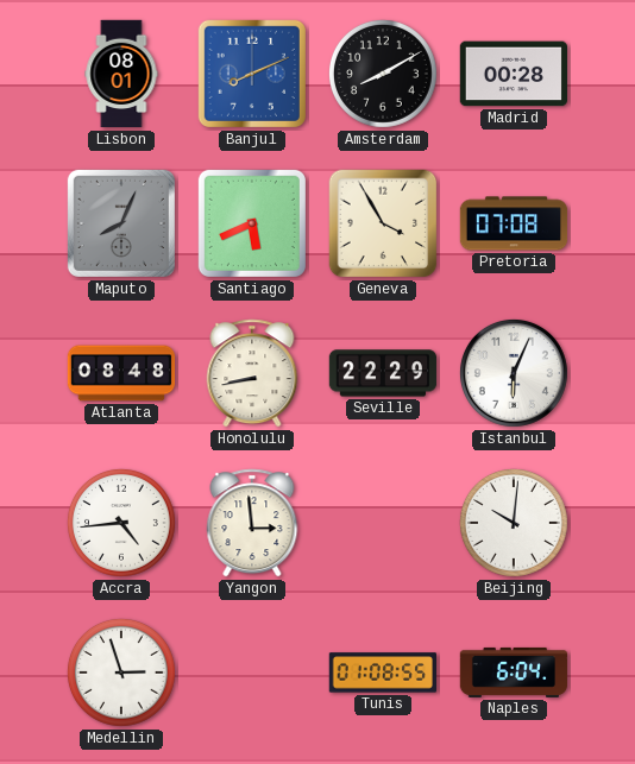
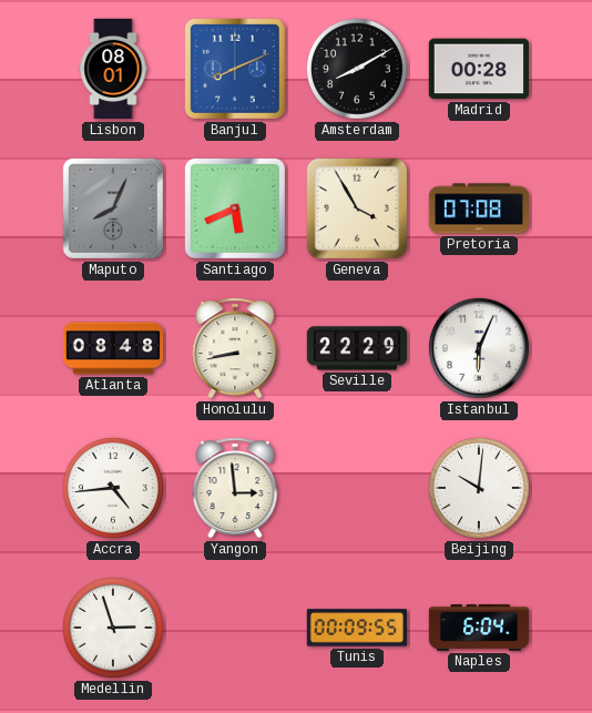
Tunis: 01:08 -> 00:09 (356, 628)
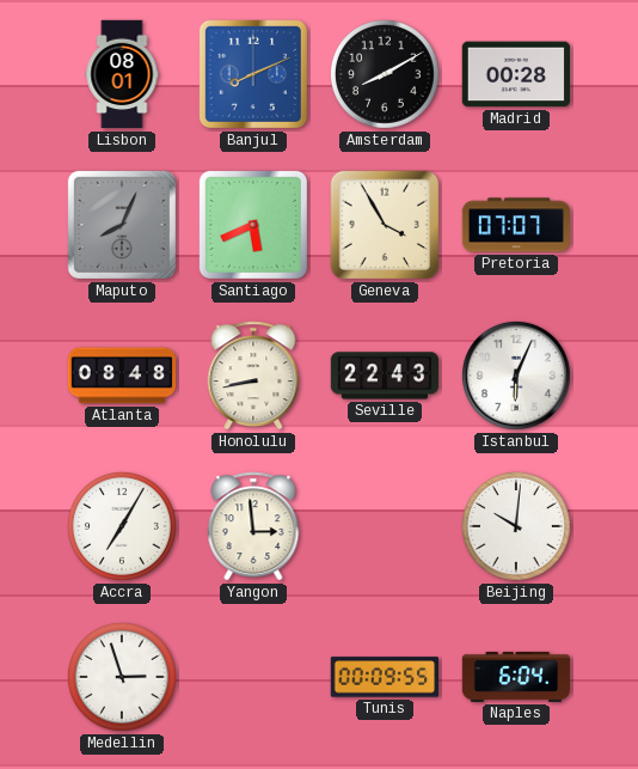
Pretoria: 07:08 -> 07:07 (516, 225)
Seville: 22:29 -> 22:43 (385, 376)
Accra: 4:44 -> 7:05 (122, 526)
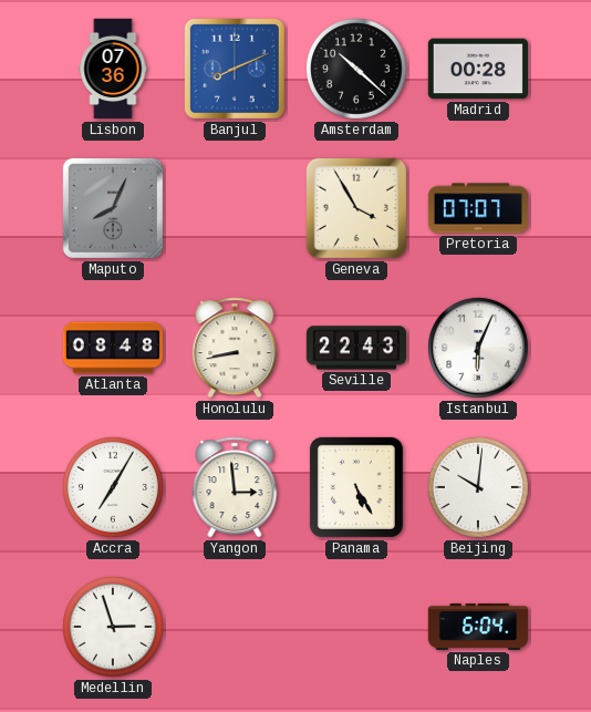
Lisbon: 08:01 -> 07:36 (113, 69)
Amsterdam: 8:10 -> 10:22 (356, 69)
Santiago: 5:41 -> none (253, 225)
Panama: none -> 5:25 (356, 487)
Tunis: 00:09 -> none (384, 677)
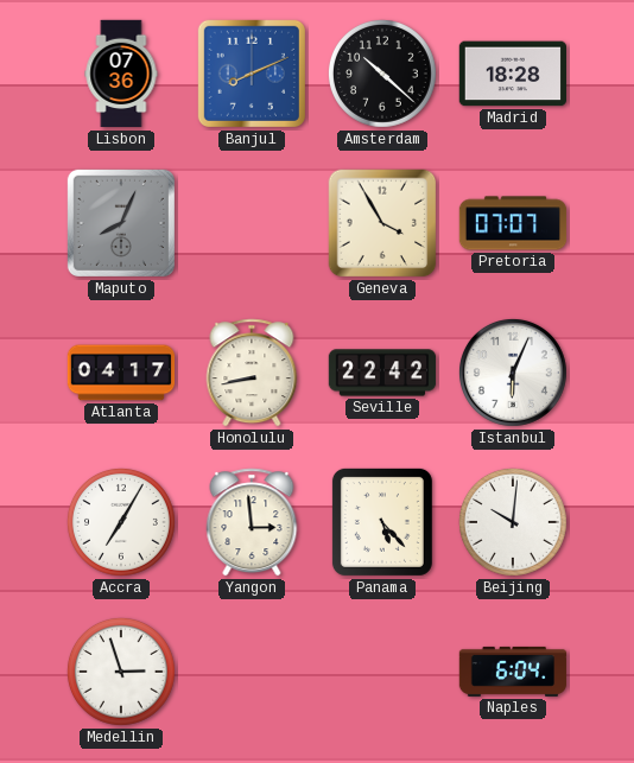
Madrid: 00:28 -> 18:28 (512, 74)
Atlanta: 08:48 -> 04:17 (121, 373)
Seville: 22:43 -> 22:42 (382, 373)
Panama: 5:25 -> 5:23 (382, 522)
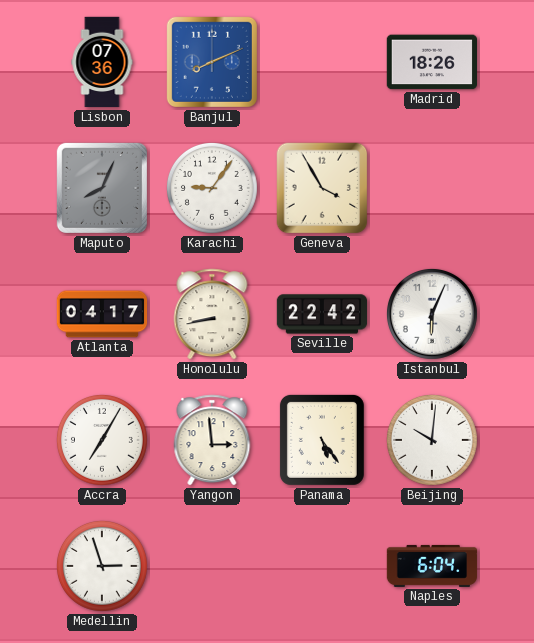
Amsterdam: 10:22 -> none (382, 74)
Madrid: 18:28 -> 18:26 (431, 62)
Karachi: none -> 9:06 (212, 188)
Pretoria: 07:07 -> none (513, 223)
Panama: 5:23 -> 5:24 (322, 440)
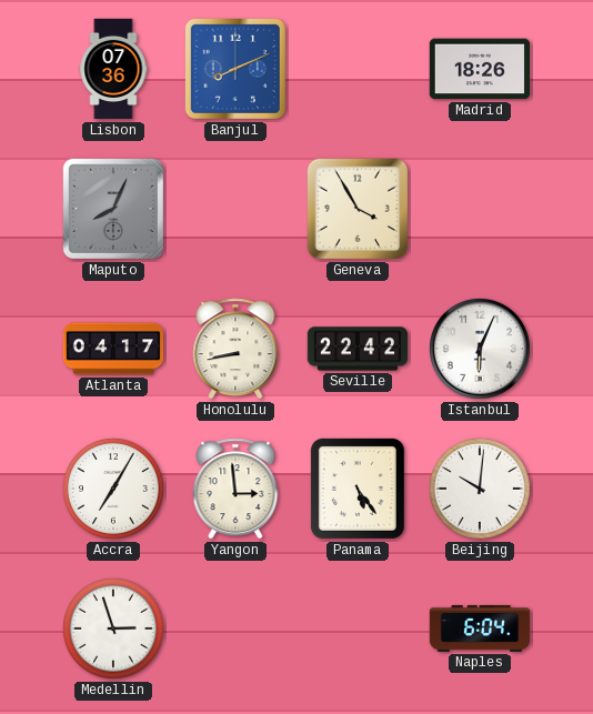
Karachi: 9:06 -> none (212, 188)
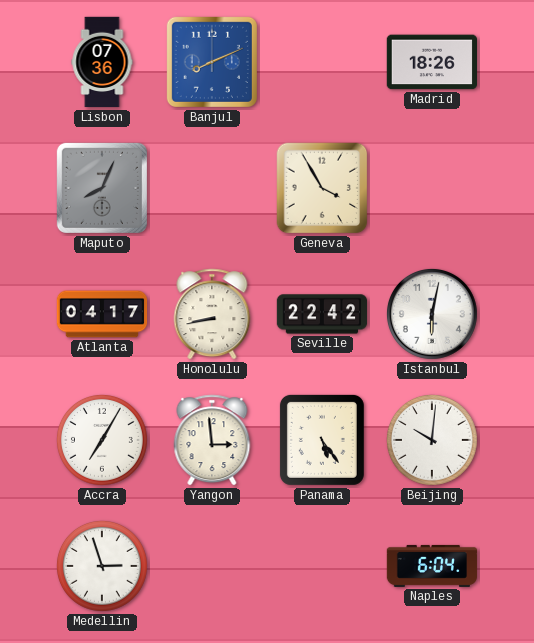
Istanbul: 6:04 -> 6:02 (432, 314)
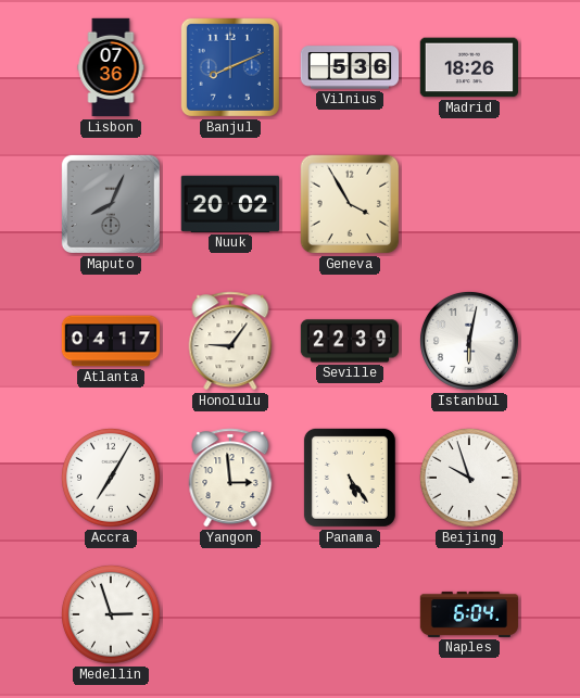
Vilnius: none -> 5:36 (350, 67)
Nuuk: none -> 20:02 (229, 204)
Honolulu: 8:43 -> 9:06 (230, 341)
Seville: 22:42 -> 22:39 (350, 341)
Beijing: 10:01 -> 9:57 (469, 478)
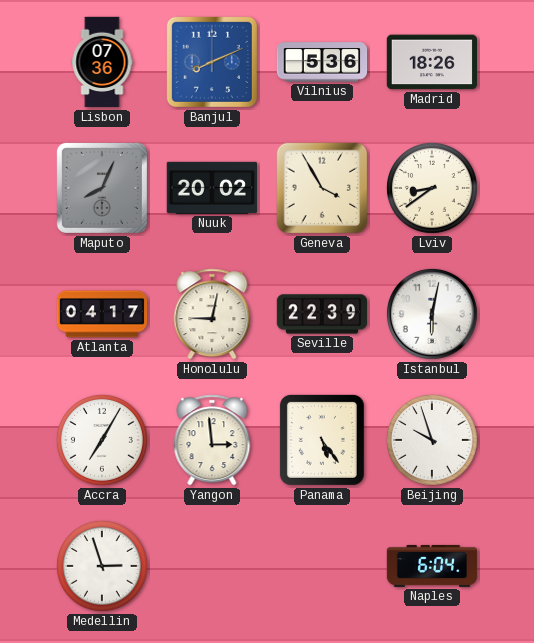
Lviv: none -> 8:39 (432, 188)
Honolulu: 9:06 -> 9:02 (212, 314)
